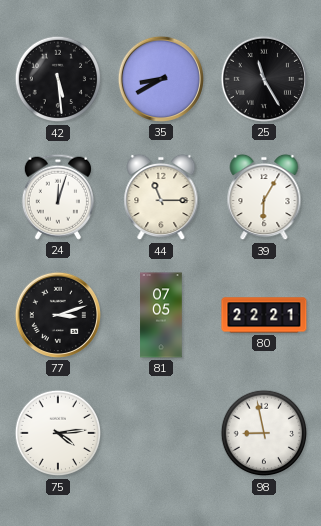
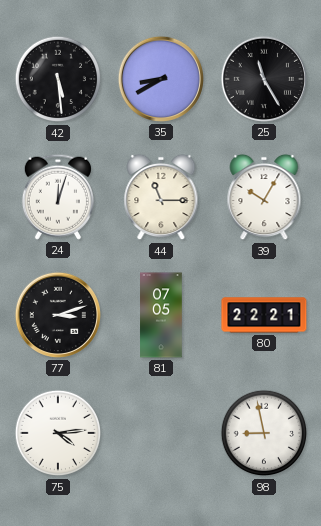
39: 6:05 -> 10:05 (264, 197)
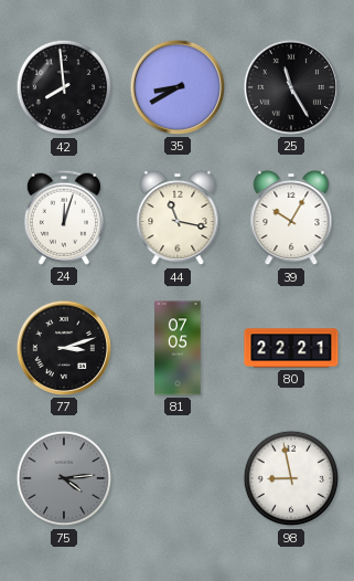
42: 5:29 -> 7:59 (64, 87)
44: 11:15 -> 11:17 (178, 218)
75 dial: white -> grey (64, 478)
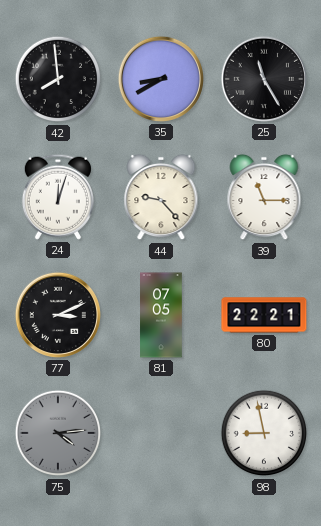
44: 11:17 -> 9:23 (161, 197)
39: 10:05 -> 11:15 (264, 197)
77: 3:12 -> 3:11 (58, 315)
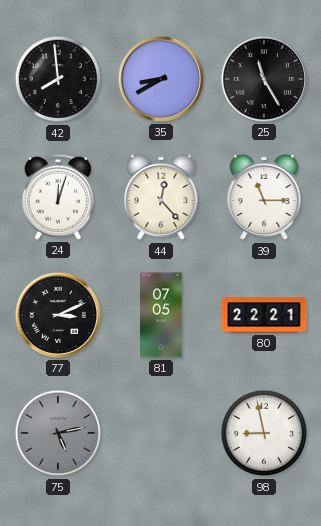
44: 9:23 -> 12:23 (161, 197)
75: 4:14 -> 5:13 (58, 433)
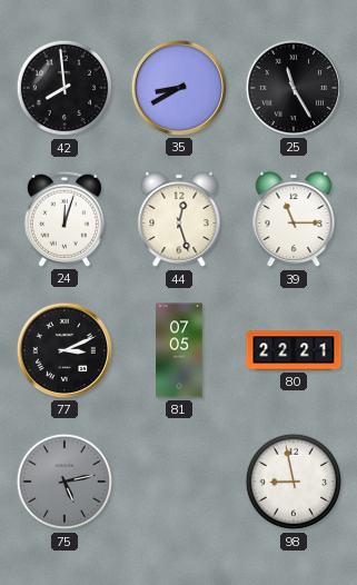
44: 12:23 -> 12:27 (179, 219)
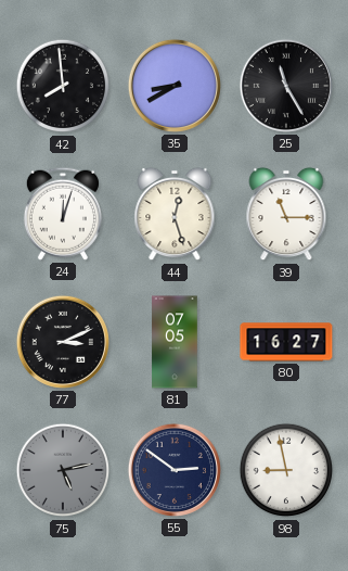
80: 22:21 -> 16:27 (286, 342)
55: none -> 2:51 (175, 470)
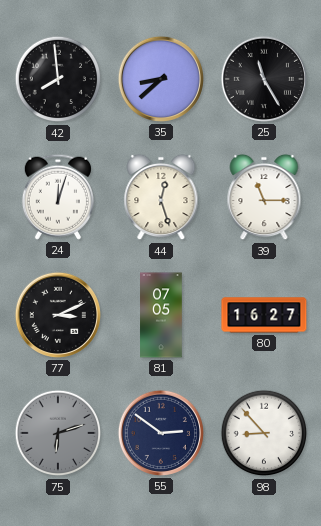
35: 8:40 -> 8:38 (161, 79)
75: 5:13 -> 6:12 (58, 433)
98: 8:58 -> 8:53 (264, 433)
